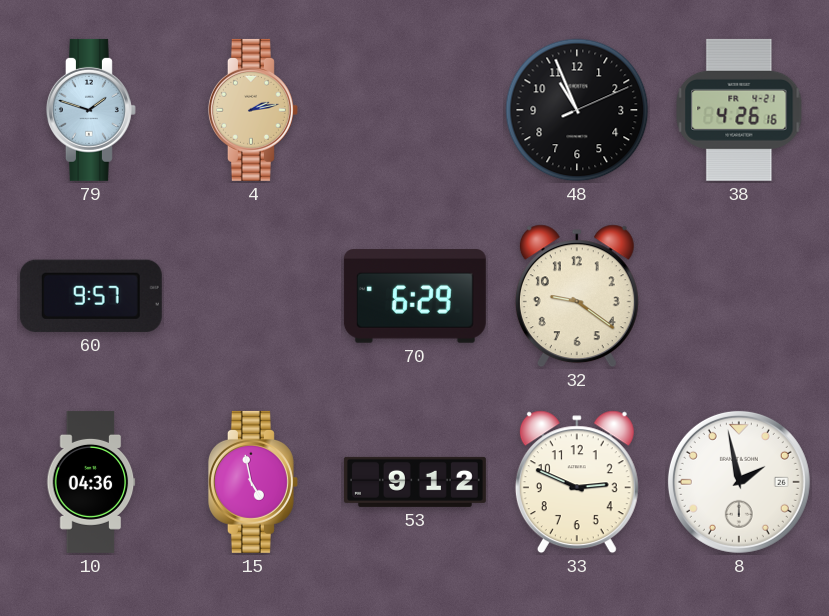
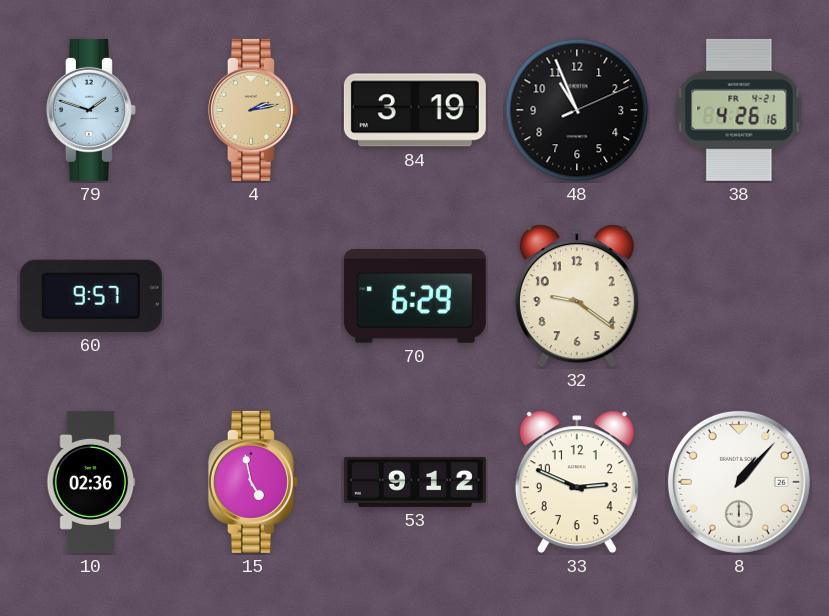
84: none -> 3:19 (415, 110)
10: 04:36 -> 02:36 (91, 482)
8: 1:58 -> 1:07 (739, 482)
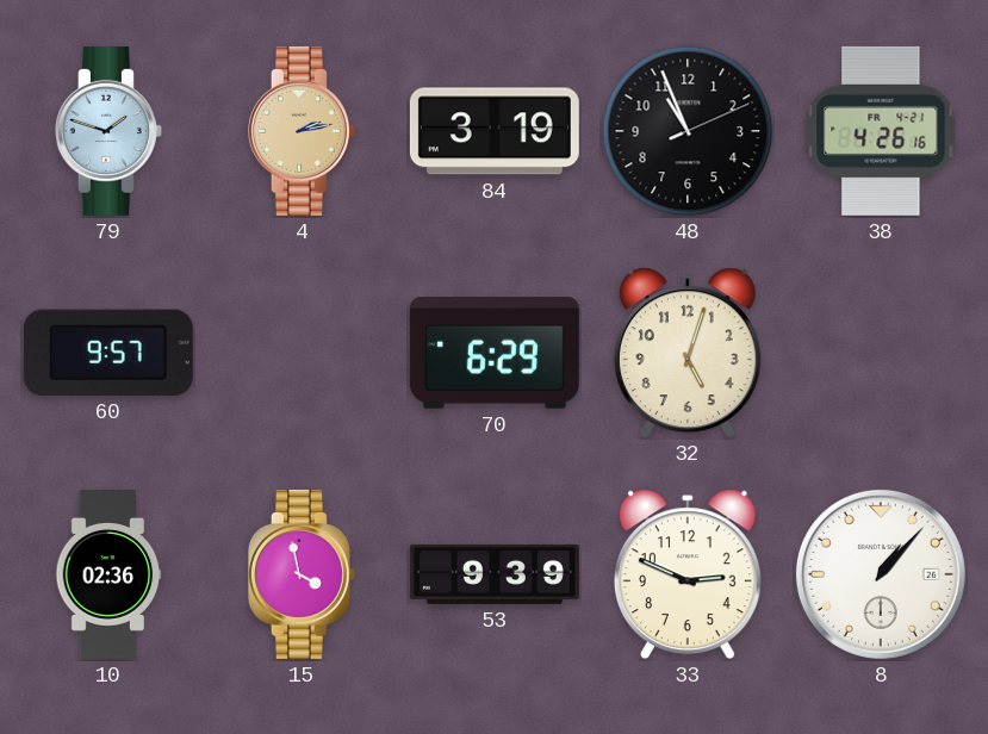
32: 9:21 -> 5:03 (688, 353)
15: 4:58 -> 3:58 (302, 574)
53: 9:12 -> 9:39 (495, 574)
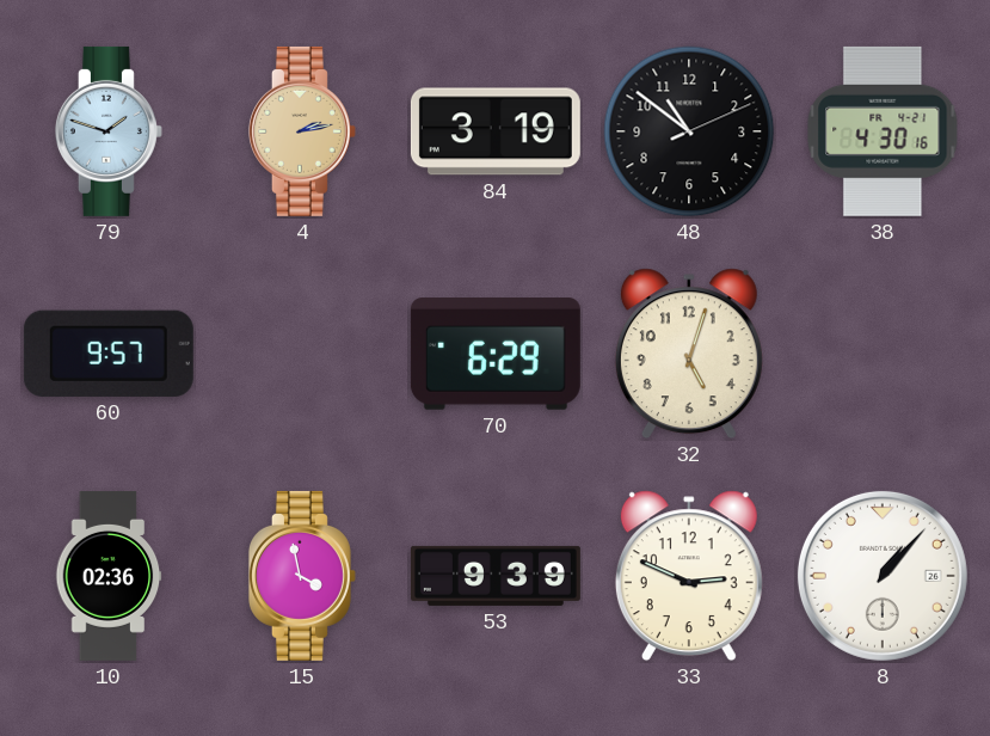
48: 10:56 -> 10:51 (689, 131)
38: 4:26 -> 4:30 (883, 131)
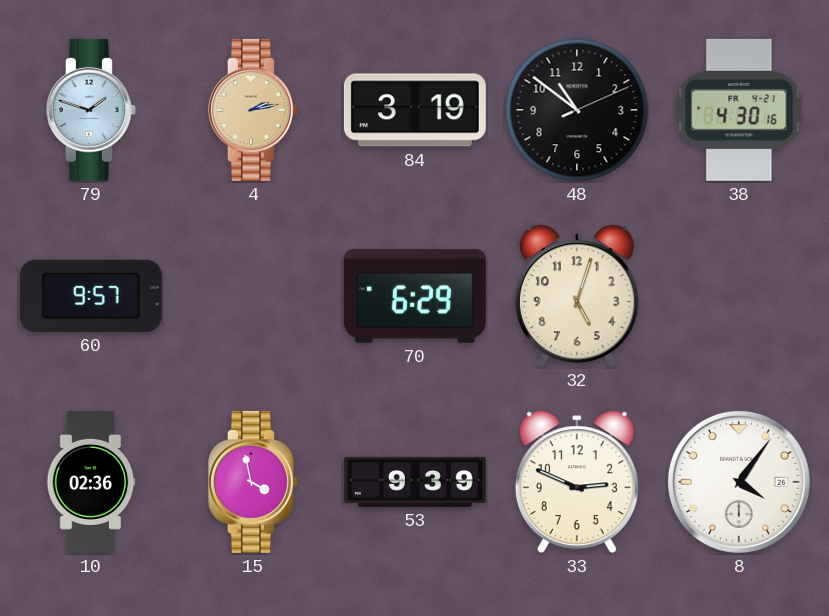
8: 1:07 -> 4:06 (739, 482)
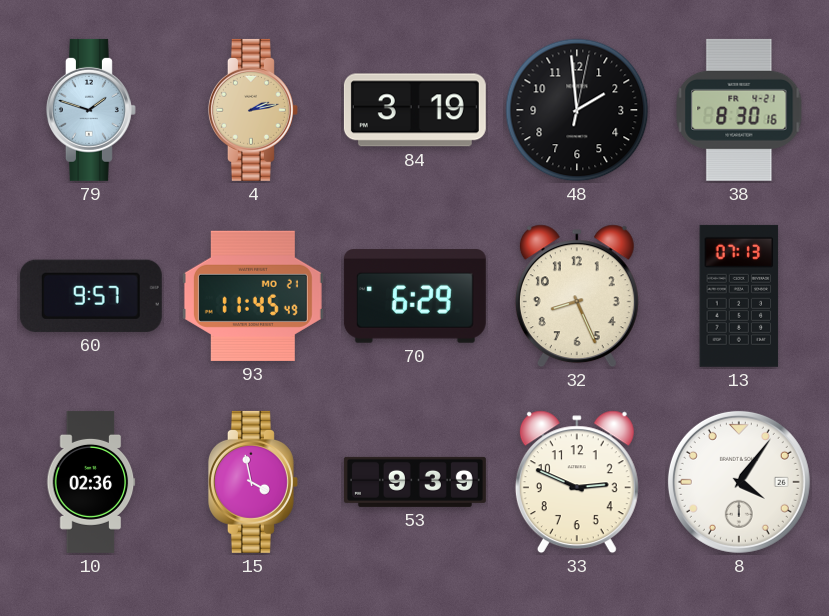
48: 10:51 -> 1:59 (577, 110)
38: 4:30 -> 8:30 (739, 110)
93: none -> 11:45 (253, 296)
32: 5:03 -> 8:26 (577, 296)
13: none -> 07:13 (739, 296)
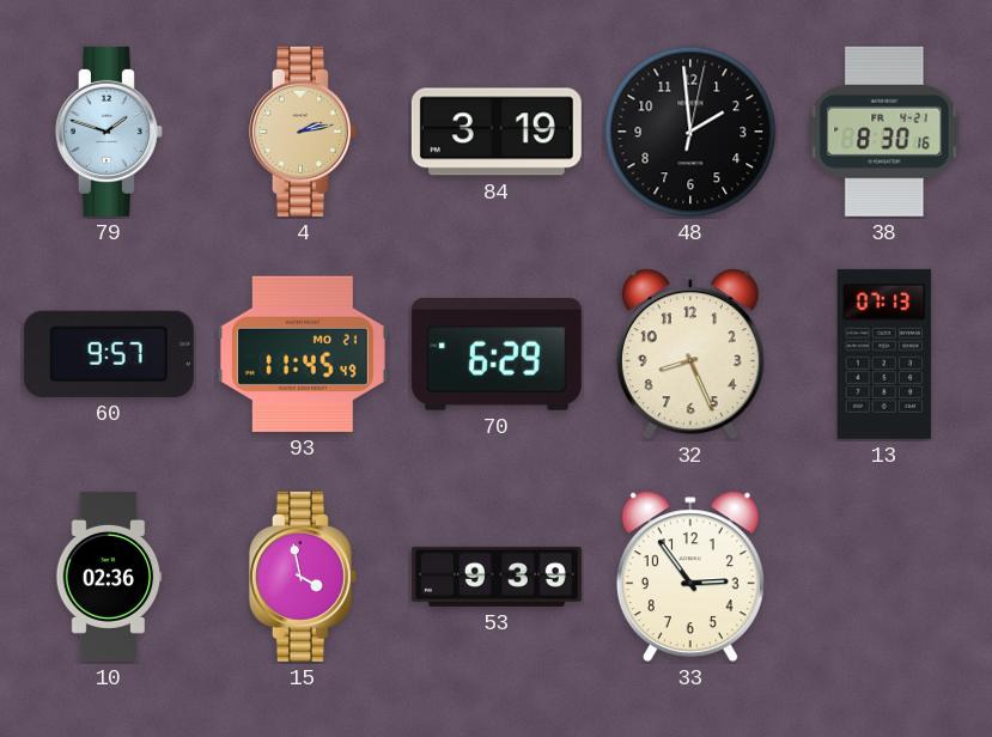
33: 2:49 -> 2:54 (690, 577)
8: 4:06 -> none (739, 482)
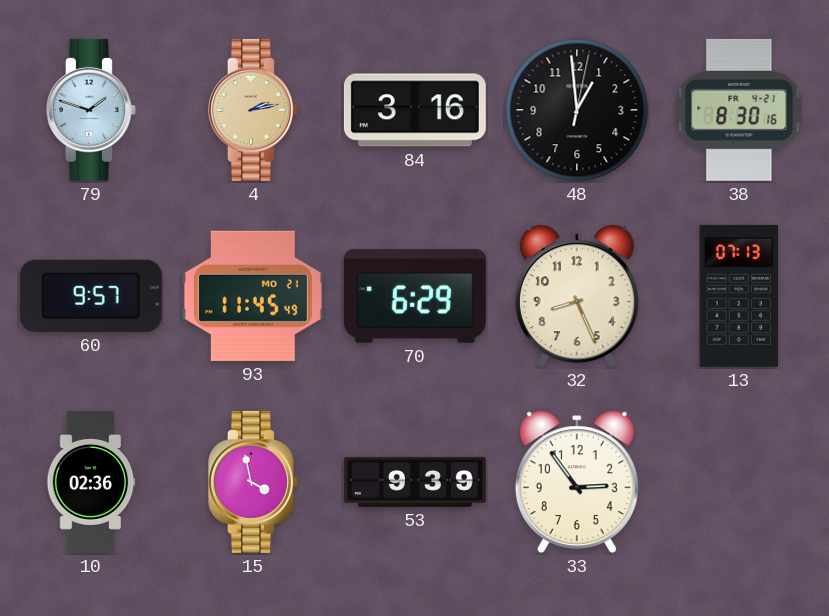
84: 3:19 -> 3:16 (415, 110)
48: 1:59 -> 12:59 (577, 110)
